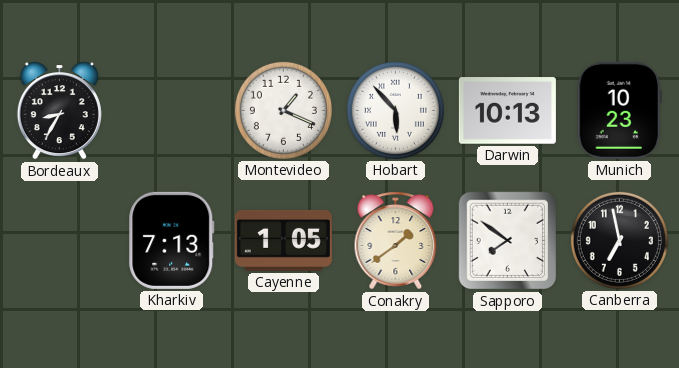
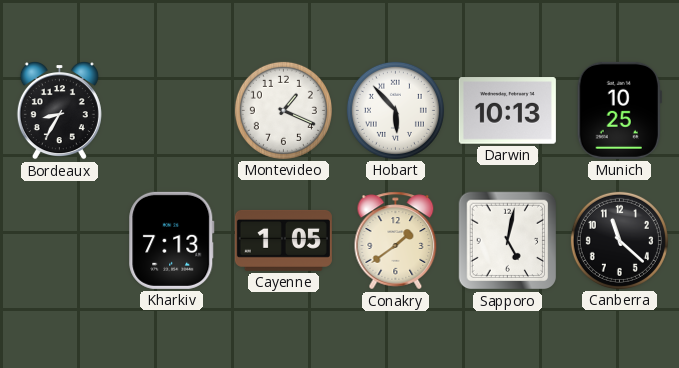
Munich: 10:23 -> 10:25 (619, 110)
Sapporo: 7:51 -> 5:02 (508, 241)
Canberra: 6:58 -> 11:22 (619, 240)
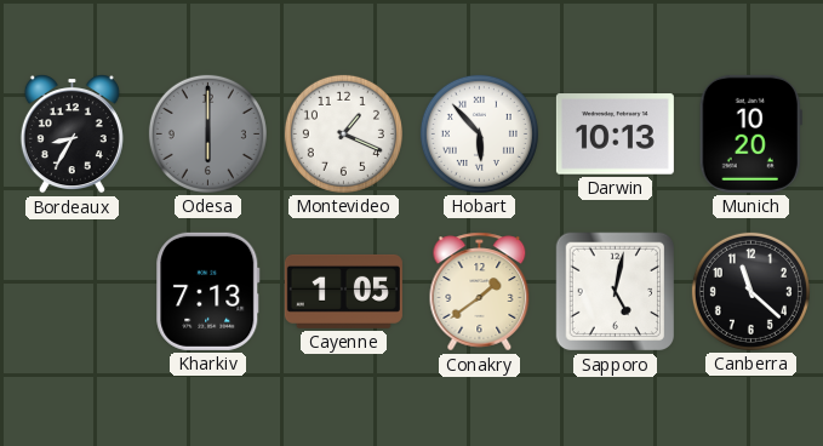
Odesa: none -> 6:00 (207, 133)
Munich: 10:25 -> 10:20 (750, 133)
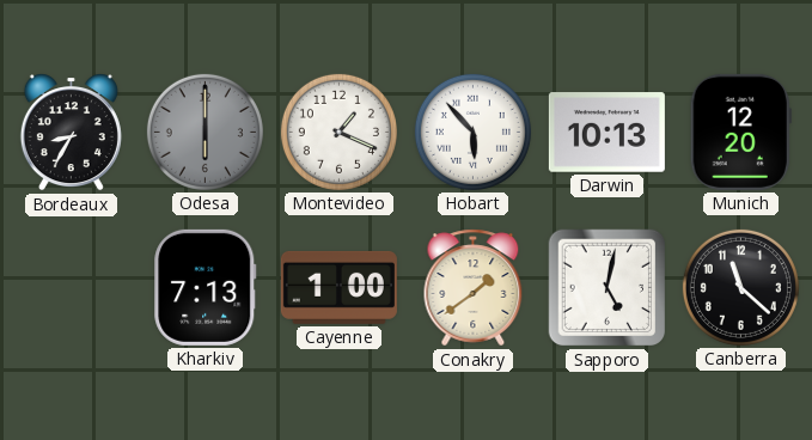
Munich: 10:20 -> 12:20 (740, 132)
Cayenne: 1:05 -> 1:00 (338, 287)
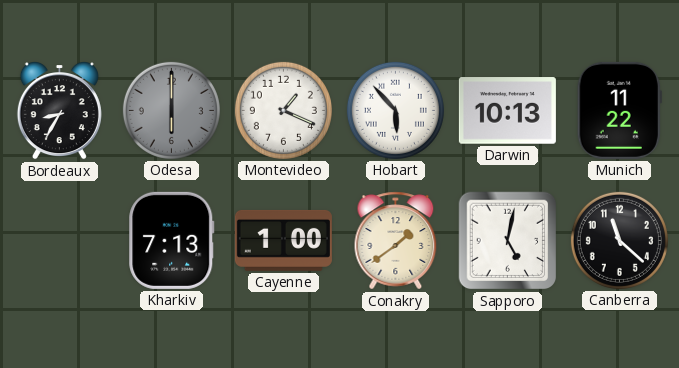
Munich: 12:20 -> 11:22 (619, 110)
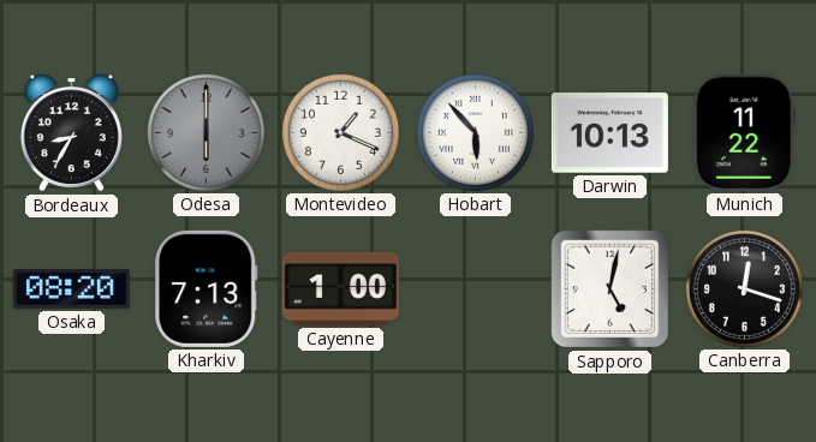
Osaka: none -> 08:20 (71, 289)
Conakry: 1:39 -> none (396, 241)
Canberra: 11:22 -> 12:18 (744, 288)
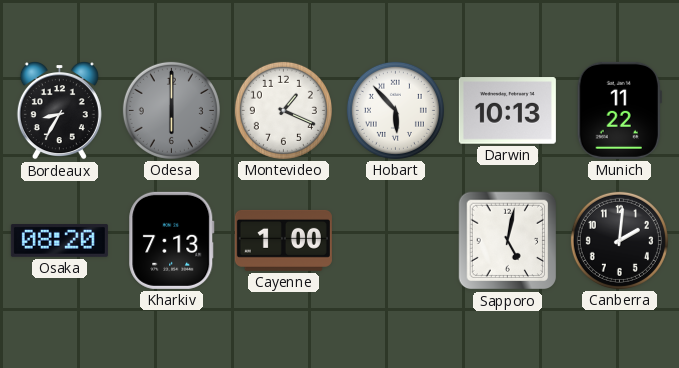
Canberra: 12:18 -> 2:01 (619, 240)
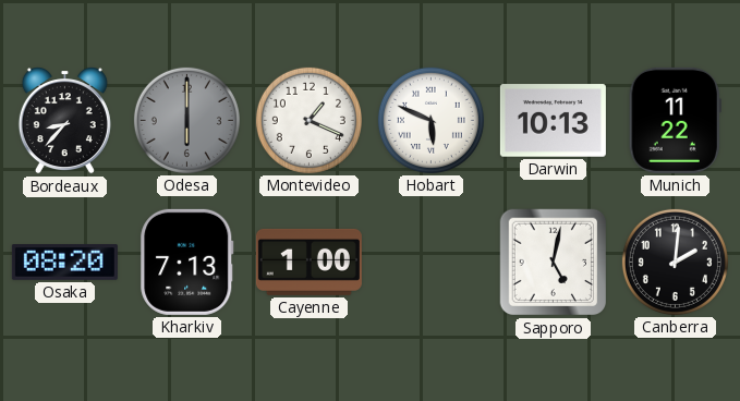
Bordeaux: 8:35 -> 8:37 (64, 121)
Hobart: 5:53 -> 5:49 (430, 120)
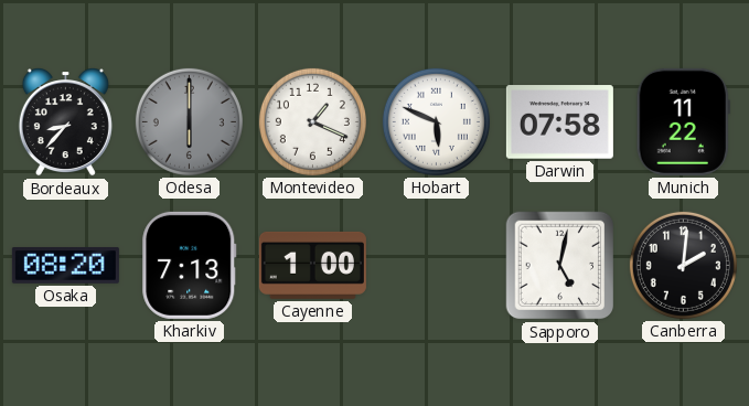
Darwin: 10:13 -> 07:58 (559, 122)
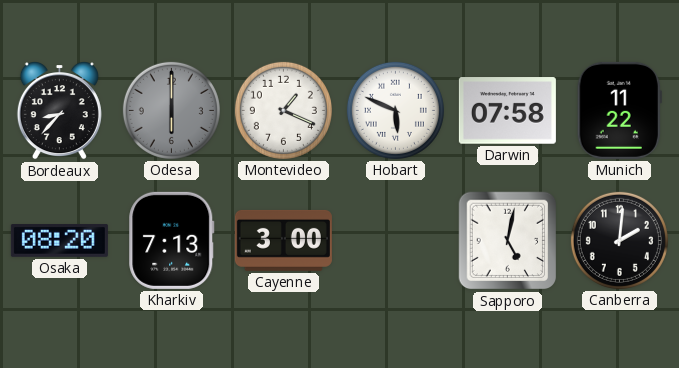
Cayenne: 1:00 -> 3:00 (283, 240)
